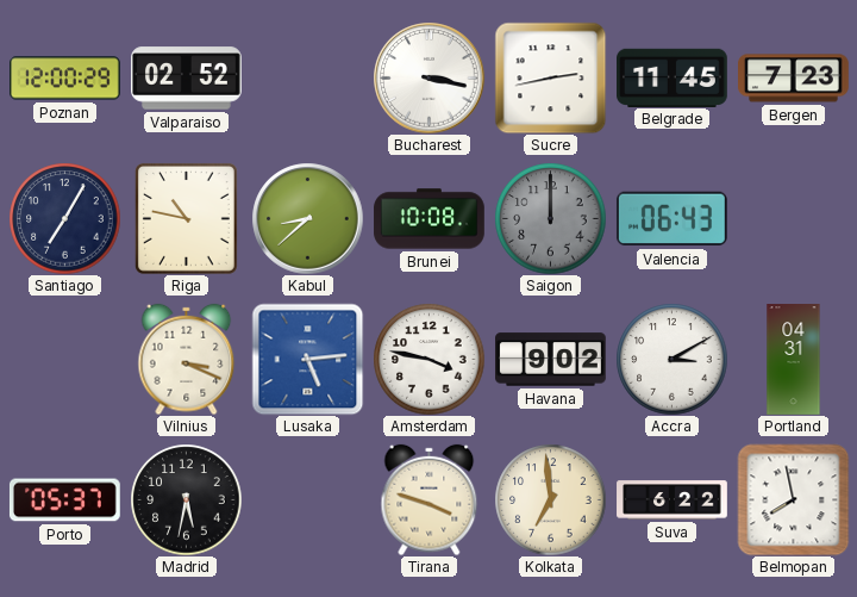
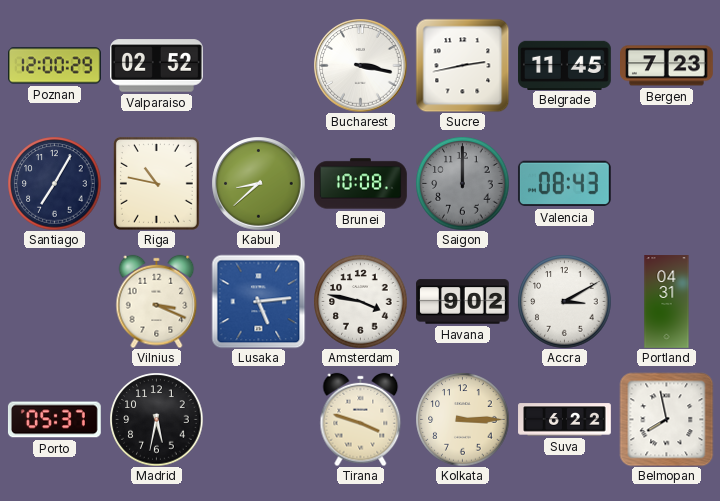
Valencia: 06:43 -> 08:43 (564, 184)
Kolkata: 6:59 -> 3:15 (462, 419)
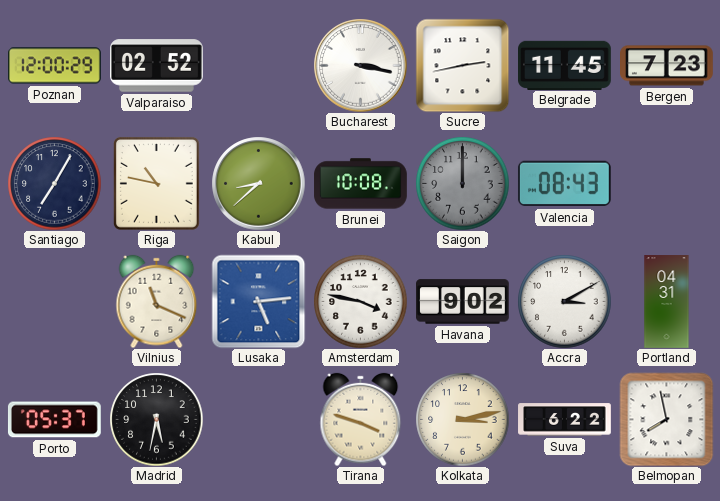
Vilnius: 3:19 -> 11:19 (157, 301)
Kolkata: 3:15 -> 3:13 (462, 419)
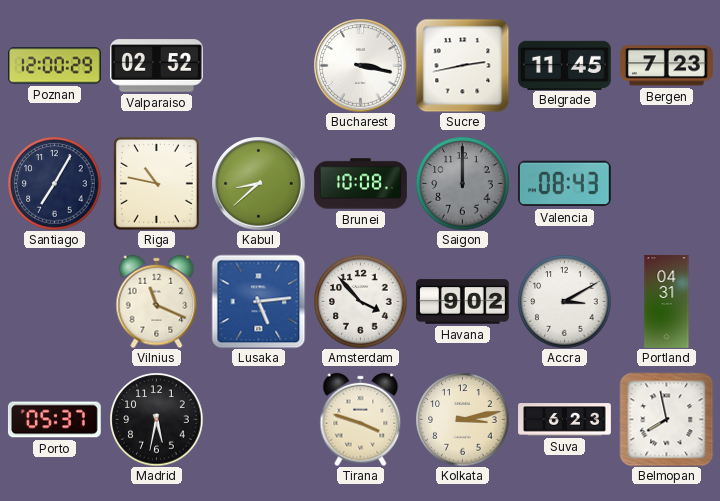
Amsterdam: 3:47 -> 3:53 (360, 301)
Suva: 6:22 -> 6:23 (565, 420)
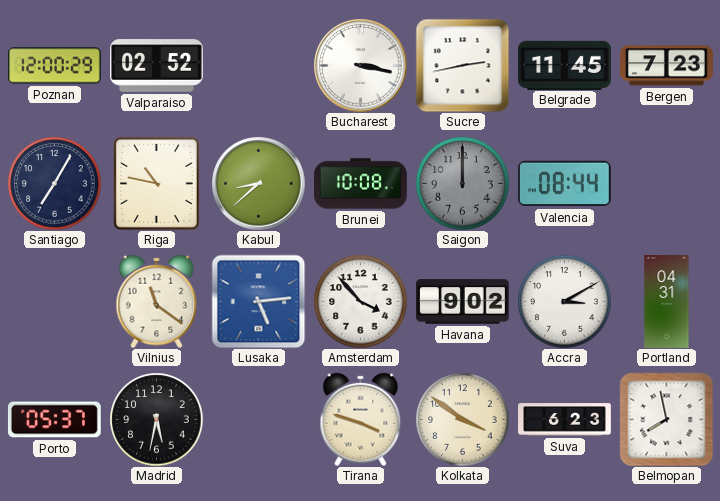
Valencia: 08:43 -> 08:44 (564, 184)
Vilnius: 11:19 -> 11:21 (157, 301)
Kolkata: 3:13 -> 3:51 (462, 419)
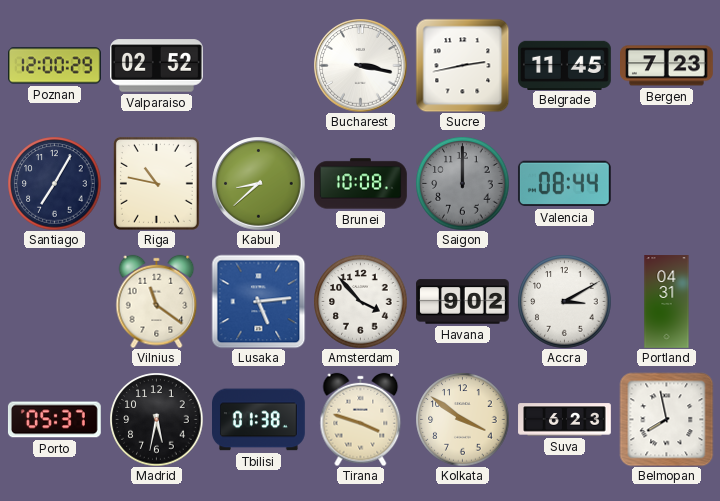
Tbilisi: none -> 01:38 (259, 420)
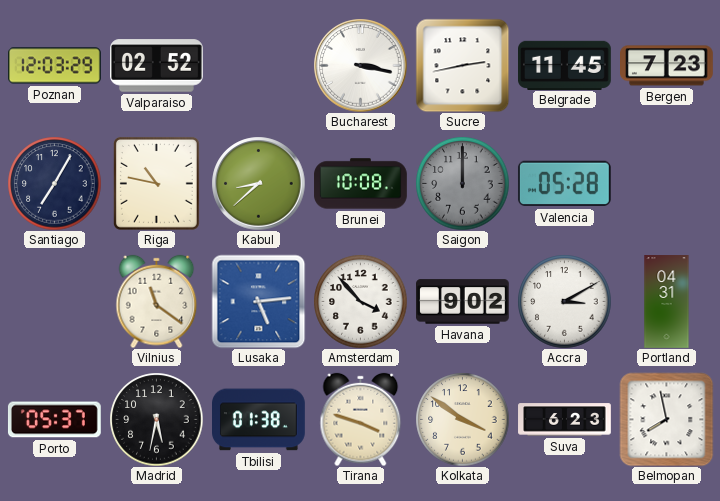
Poznan: 12:00 -> 12:03 (55, 66)
Valencia: 08:44 -> 05:28 (564, 184)
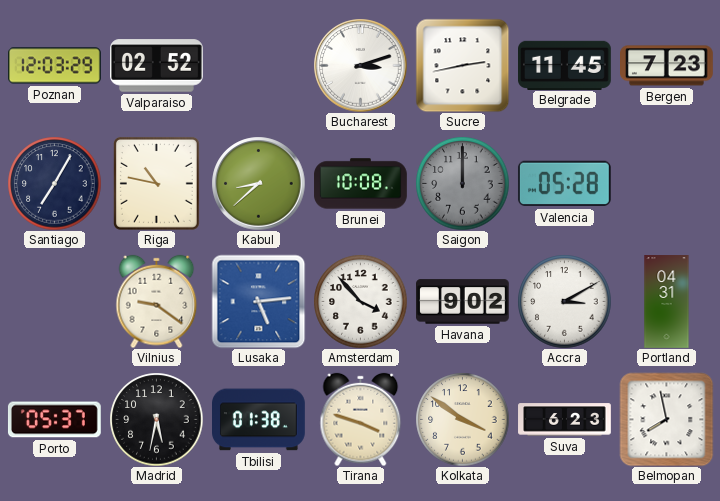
Bucharest: 3:17 -> 3:12 (360, 65)
Vilnius: 11:21 -> 9:21 (157, 301)
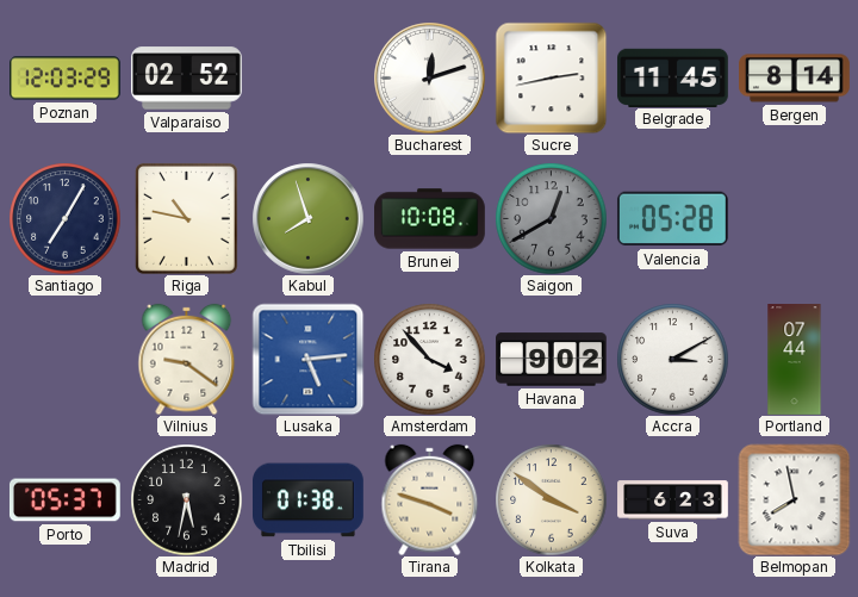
Bucharest: 3:12 -> 12:12 (429, 77)
Bergen: 7:23 -> 8:14 (795, 79)
Kabul: 8:38 -> 7:57 (307, 218)
Saigon: 12:00 -> 12:40 (551, 218)
Portland: 04:31 -> 07:44 (795, 360)
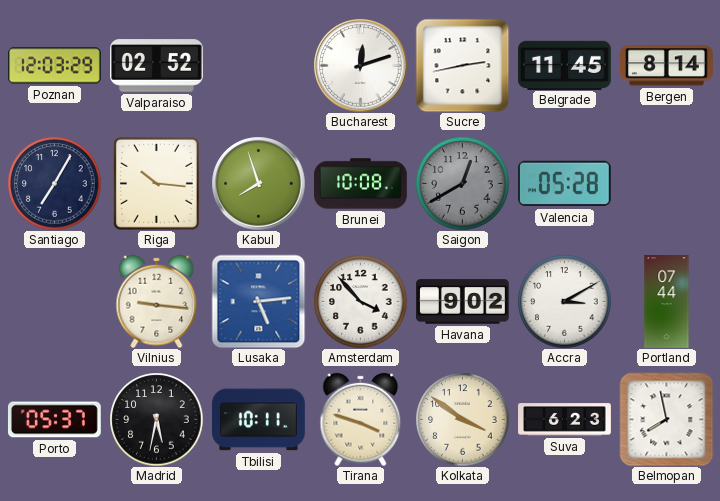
Riga: 10:47 -> 10:16 (156, 183)
Vilnius: 9:21 -> 9:16 (157, 301)
Tbilisi: 01:38 -> 10:11 (259, 420)
